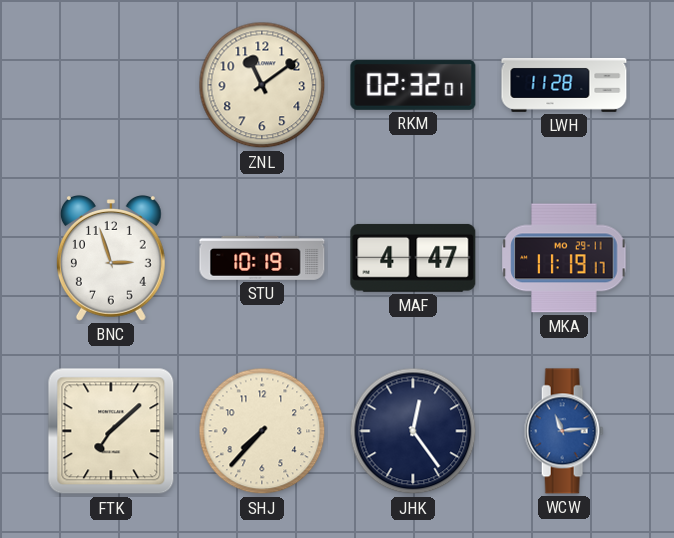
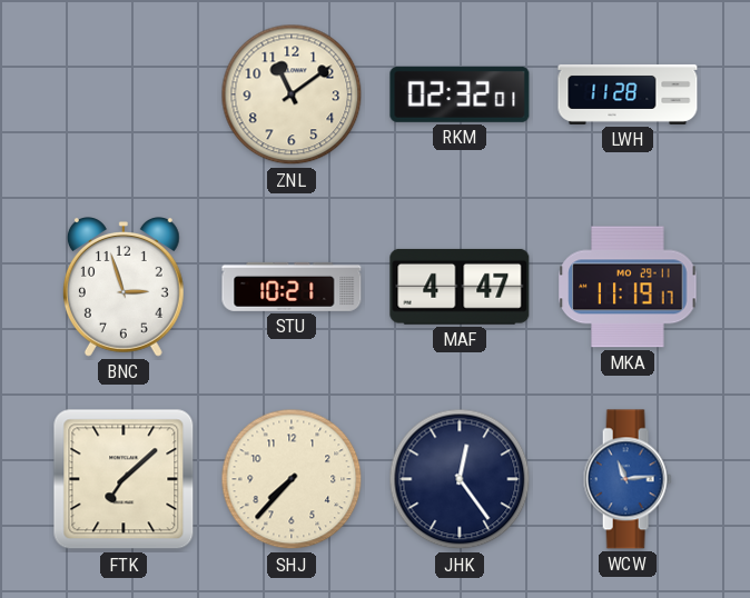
STU: 10:19 -> 10:21 (292, 287)
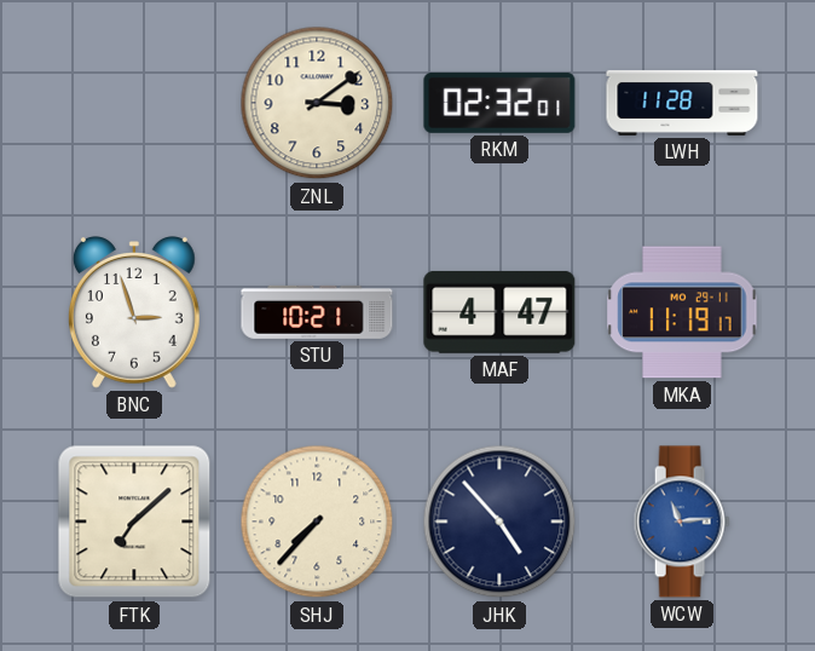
ZNL: 11:09 -> 3:09 (317, 103)
JHK: 12:24 -> 4:53 (499, 522)
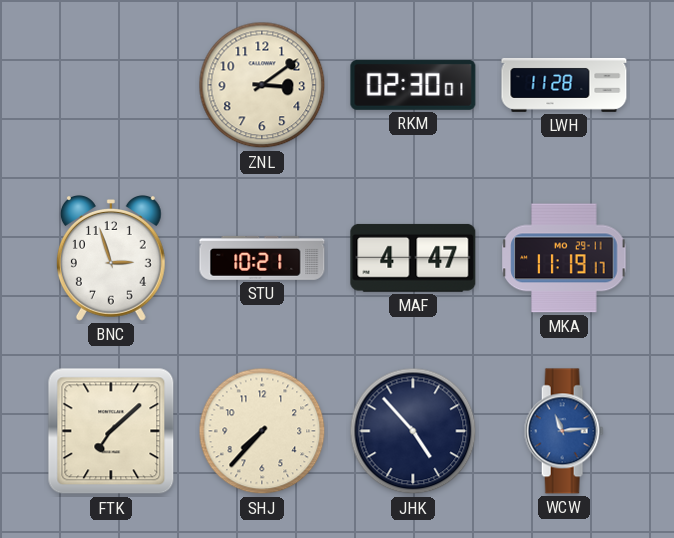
RKM: 02:32 -> 02:30 (413, 85)
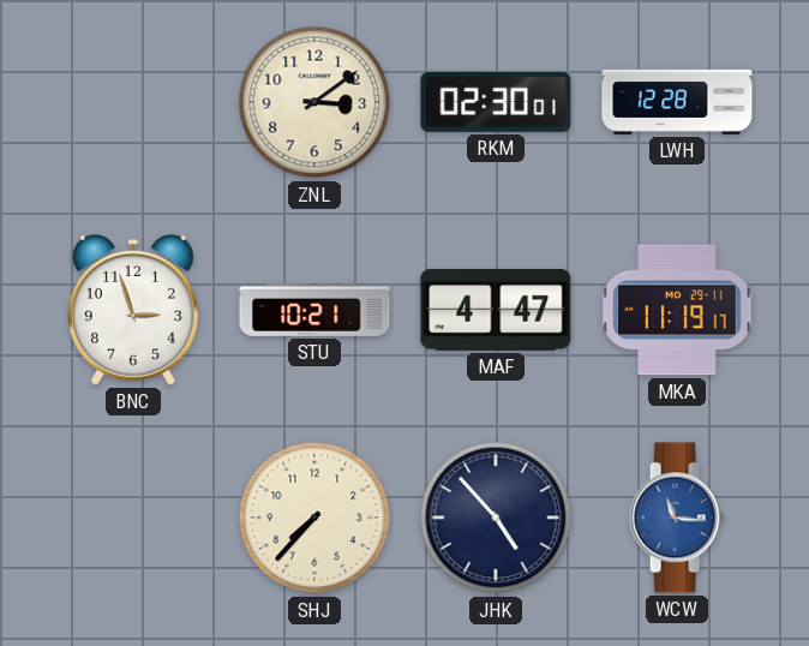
LWH: 11:28 -> 12:28 (677, 102)
FTK: 7:08 -> none (111, 431)
WCW: 11:14 -> 11:16 (677, 518)
